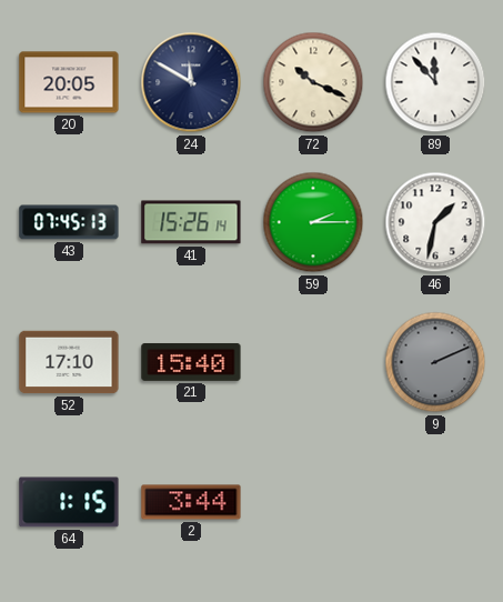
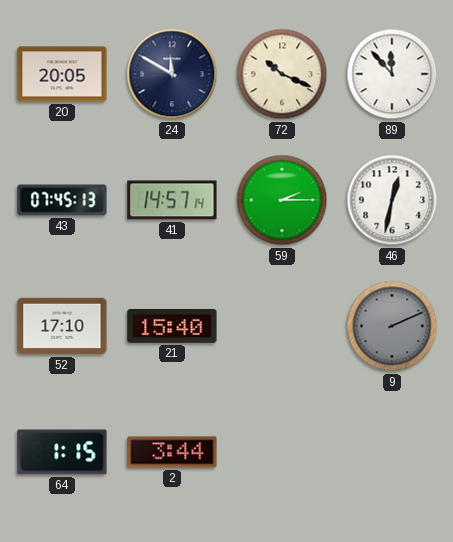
41: 15:26 -> 14:57 (172, 200)
46: 1:32 -> 12:32 (392, 200)
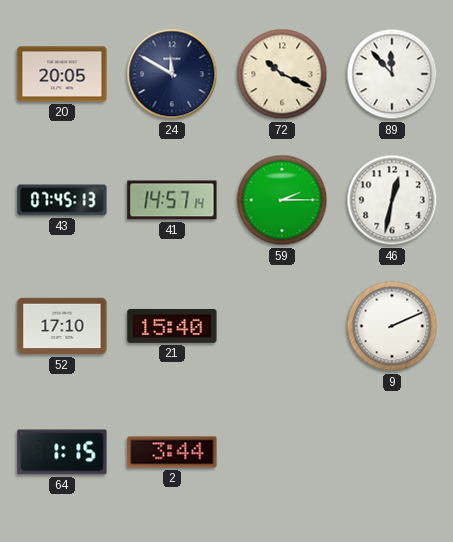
9 dial: grey -> white (392, 326)
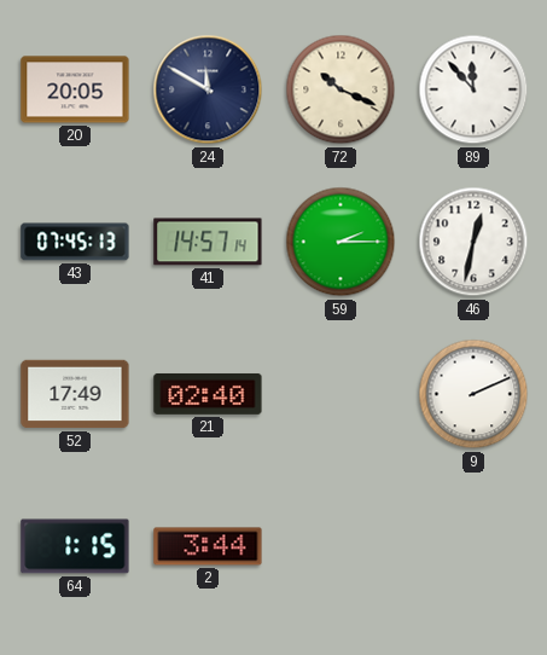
52: 17:10 -> 17:49 (75, 394)
21: 15:40 -> 02:40 (208, 394)
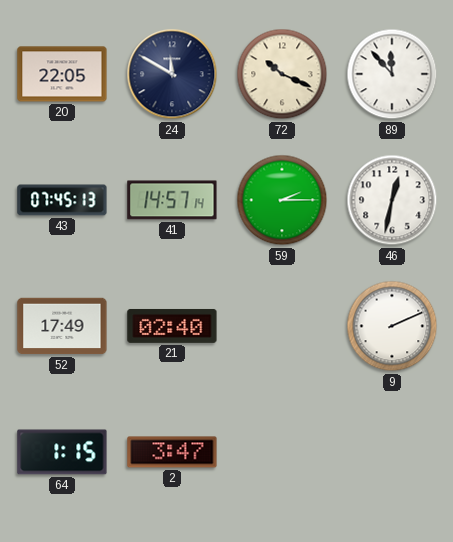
20: 20:05 -> 22:05 (62, 74)
2: 3:44 -> 3:47 (172, 452)
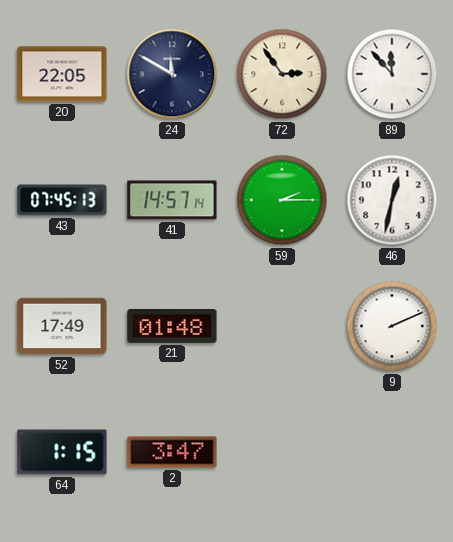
72: 10:19 -> 2:54 (282, 74)
21: 02:40 -> 01:48 (172, 326)
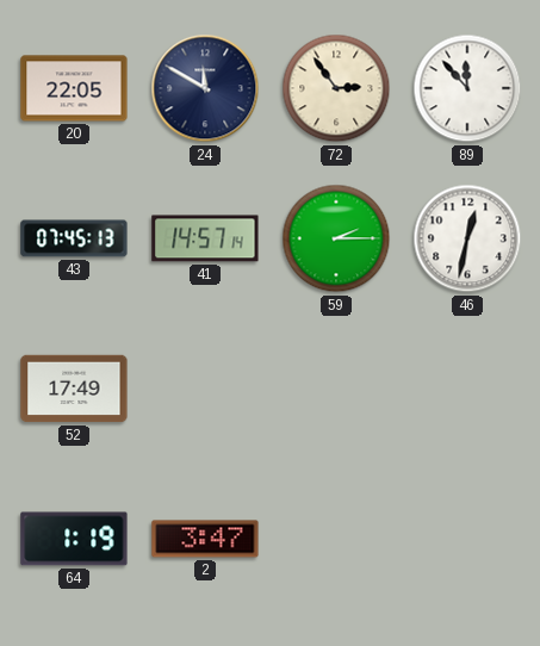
21: 01:48 -> none (172, 326)
9: 2:11 -> none (392, 326)
64: 1:15 -> 1:19 (74, 539)
